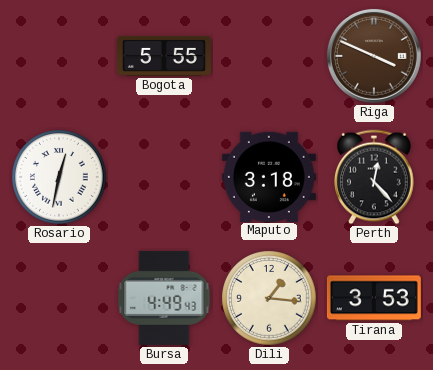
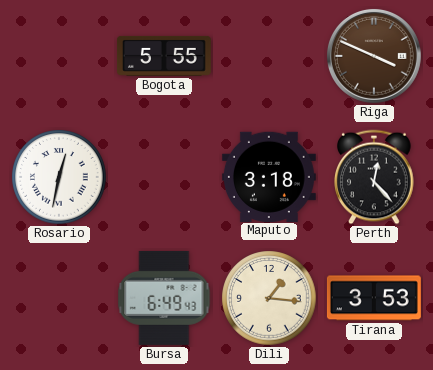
Bursa: 4:49 -> 6:49 (164, 298)
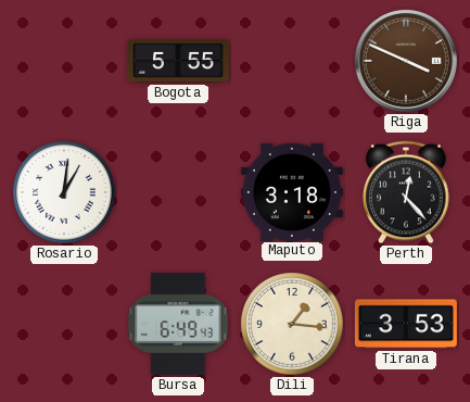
Rosario: 12:32 -> 1:01 (64, 192)
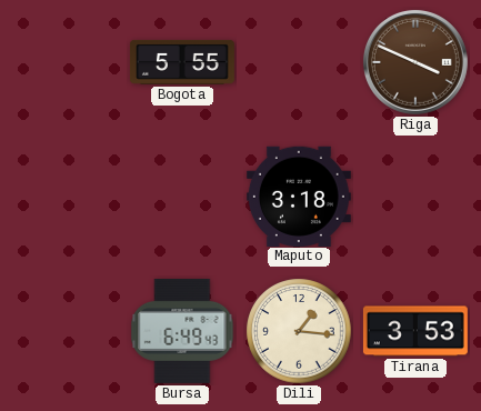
Rosario: 1:01 -> none (64, 192)
Perth: 12:23 -> none (406, 192)
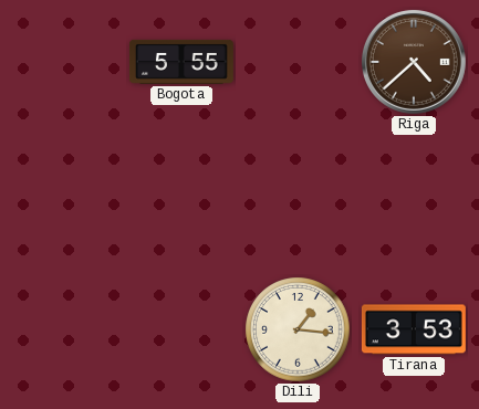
Riga: 3:49 -> 4:38 (414, 62)
Maputo: 3:18 -> none (299, 196)
Bursa: 6:49 -> none (182, 331)
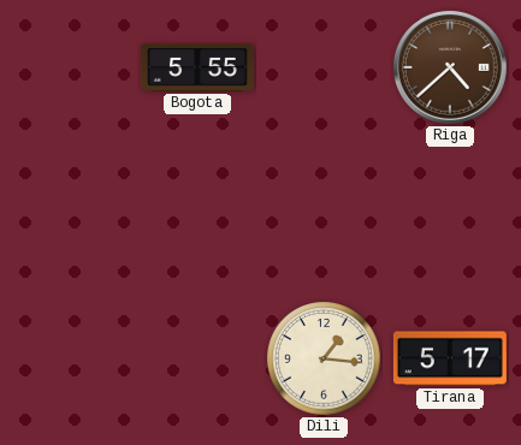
Tirana: 3:53 -> 5:17 (450, 358)
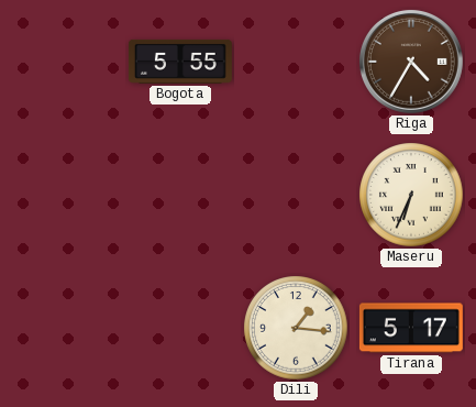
Riga: 4:38 -> 4:35 (411, 62)
Maseru: none -> 6:34 (411, 195)
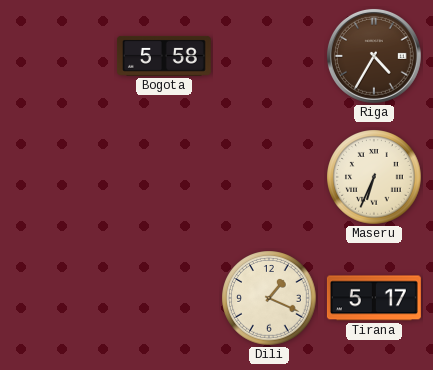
Bogota: 5:55 -> 5:58 (164, 56)
Dili: 1:16 -> 1:19 (269, 298)
